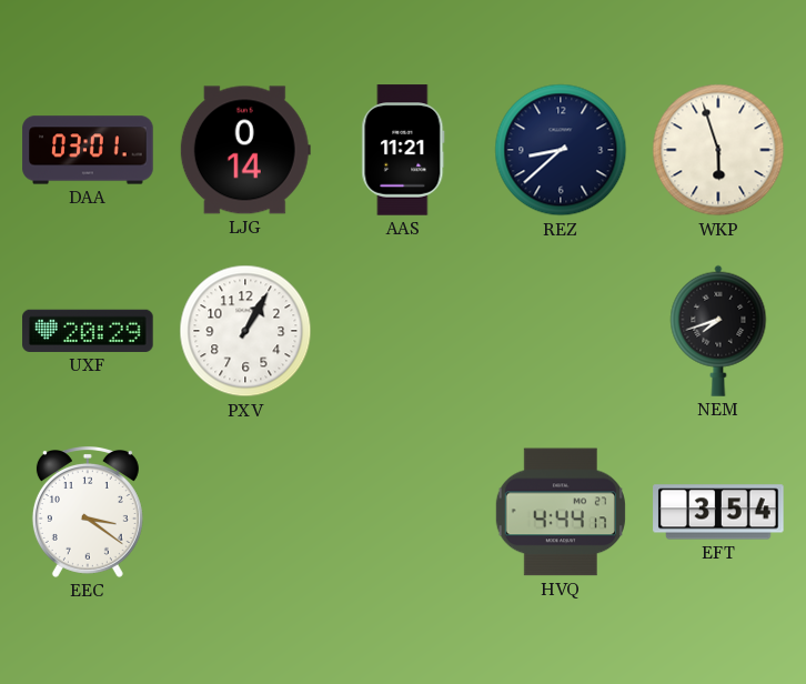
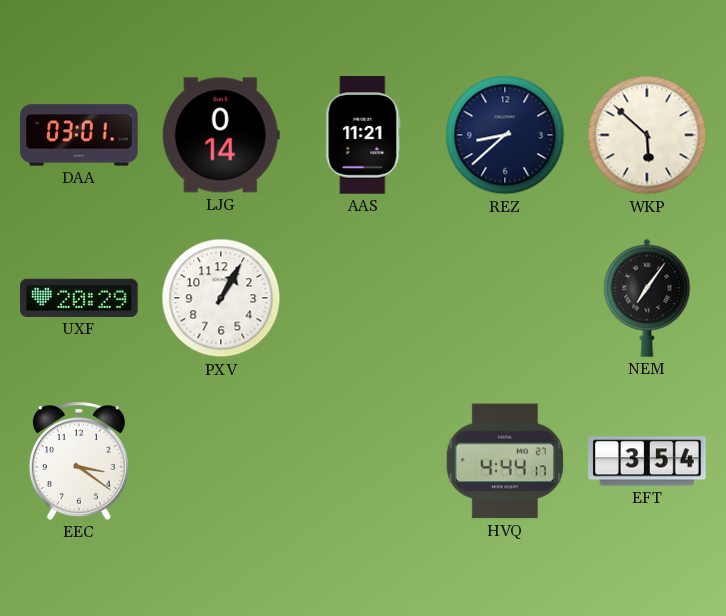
WKP: 5:57 -> 5:52 (647, 135)
NEM: 7:42 -> 7:06 (647, 298)
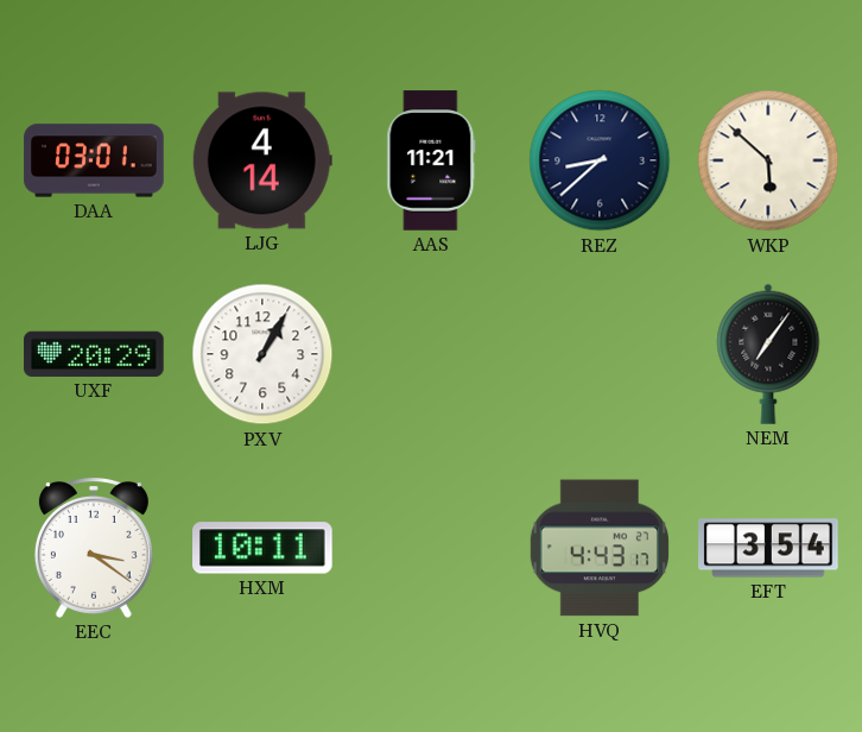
LJG: 0:14 -> 4:14 (262, 160)
HXM: none -> 10:11 (262, 548)
HVQ: 4:44 -> 4:43 (600, 548)
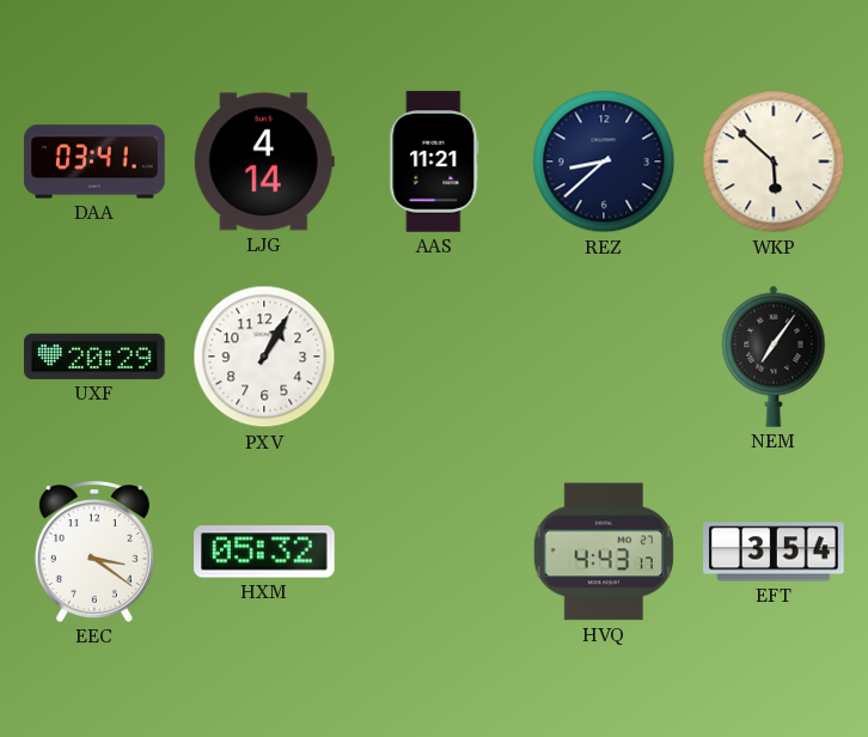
DAA: 03:01 -> 03:41 (94, 162)
HXM: 10:11 -> 05:32 (264, 552)
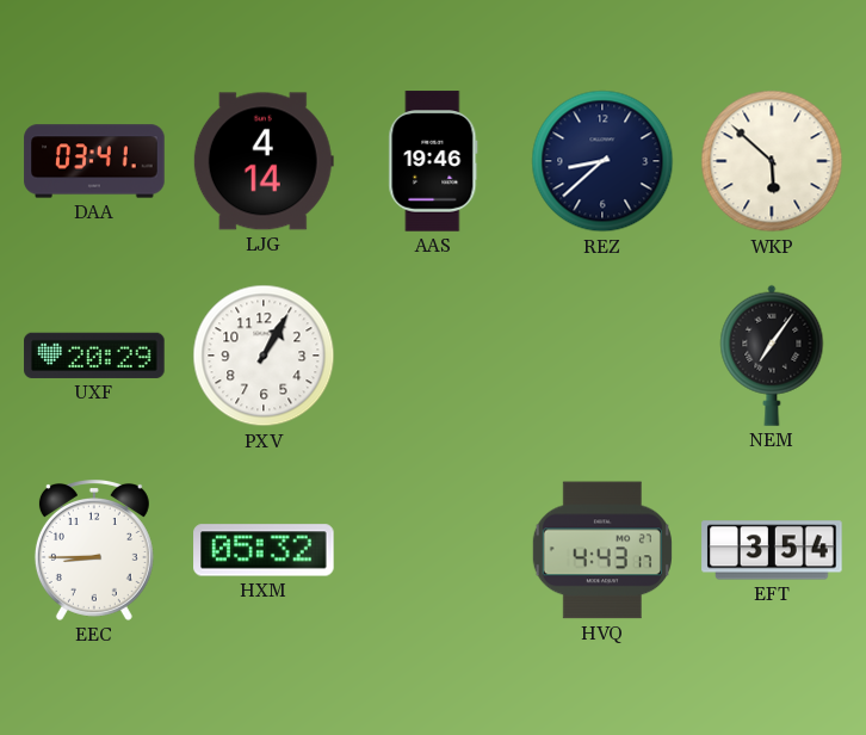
AAS: 11:21 -> 19:46 (433, 161)
EEC: 3:21 -> 8:45 (94, 551)
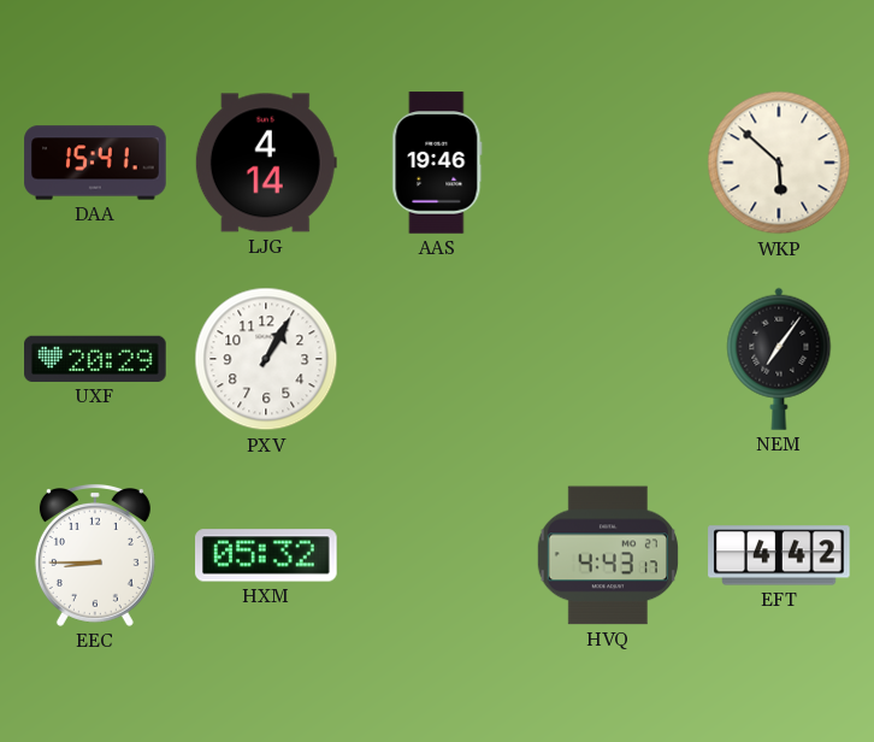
DAA: 03:41 -> 15:41 (95, 163)
REZ: 8:38 -> none (602, 161)
EFT: 3:54 -> 4:42 (779, 555)
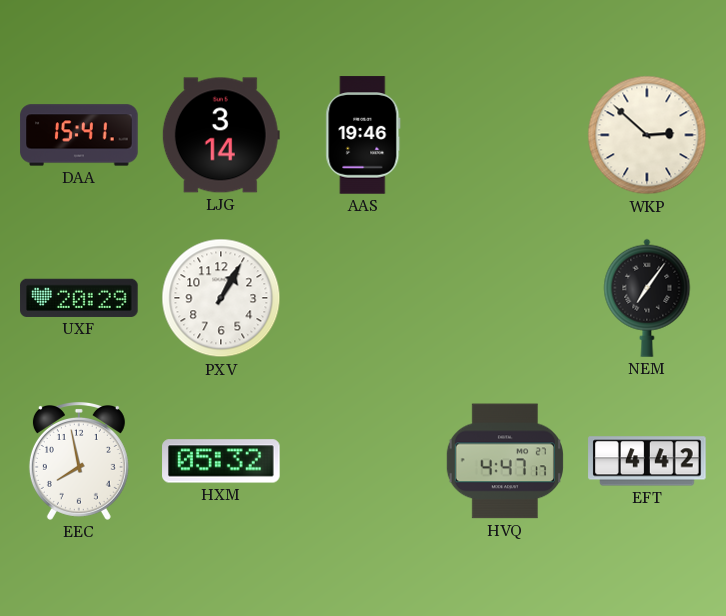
LJG: 4:14 -> 3:14 (221, 135)
WKP: 5:52 -> 2:52 (647, 135)
EEC: 8:45 -> 7:58 (79, 462)
HVQ: 4:43 -> 4:47 (505, 461)
